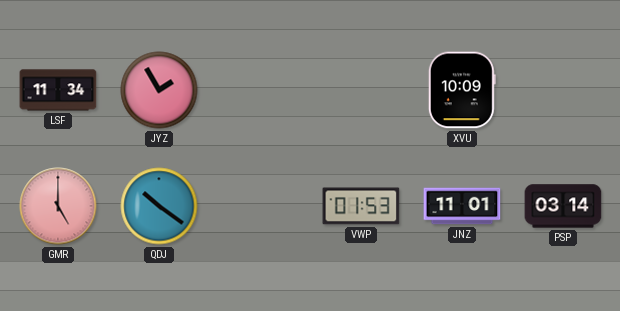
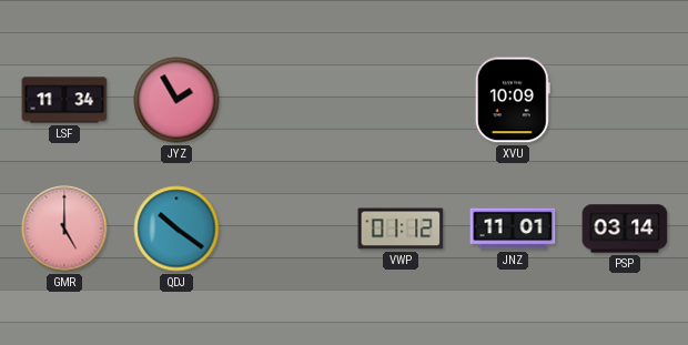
VWP: 01:53 -> 01:12 (401, 229)
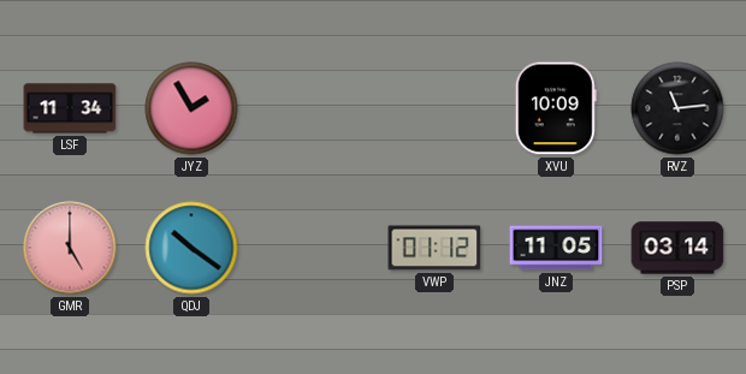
RVZ: none -> 11:14 (677, 108)
JNZ: 11:01 -> 11:05 (556, 248)
